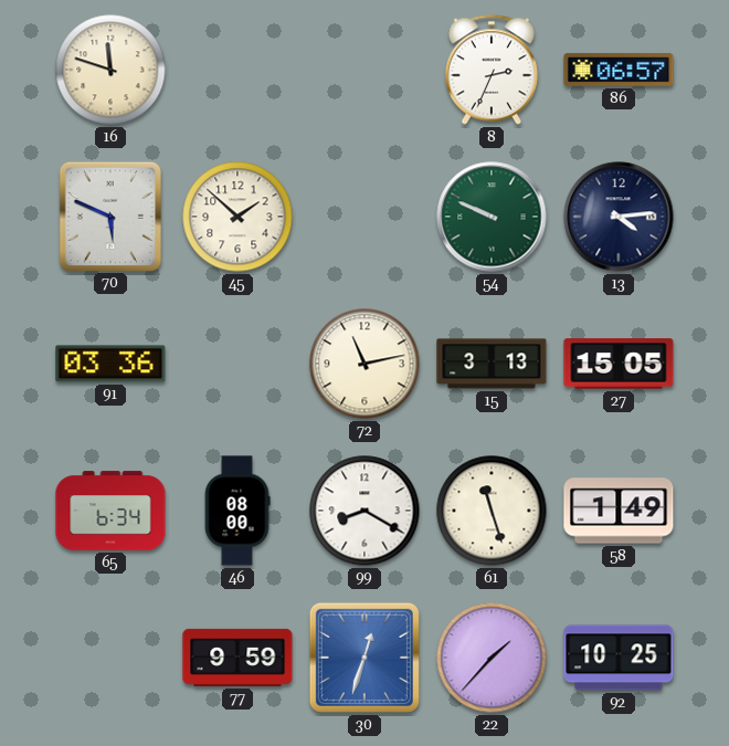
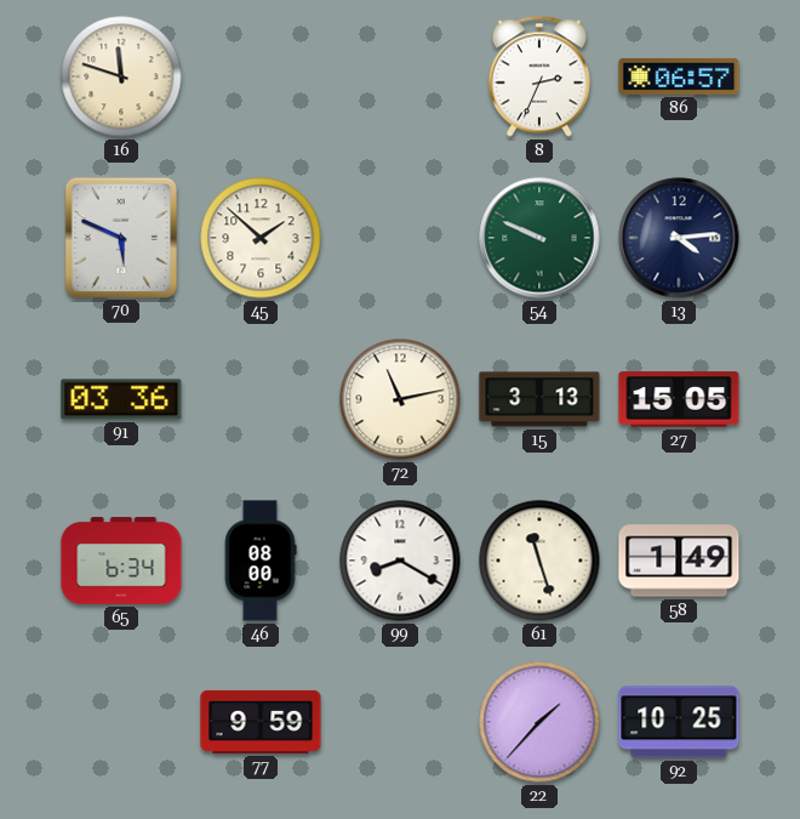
30: 12:33 -> none (364, 658)
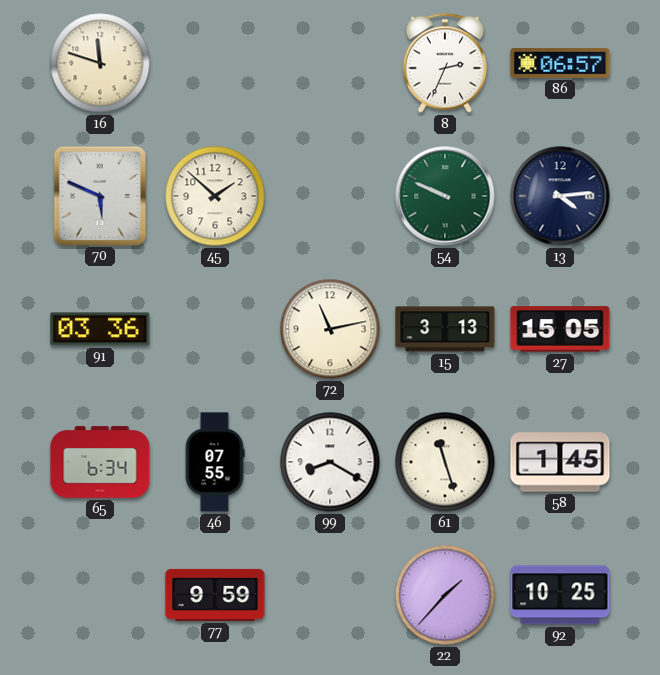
46: 08:00 -> 07:55 (215, 462)
58: 1:49 -> 1:45 (560, 462)
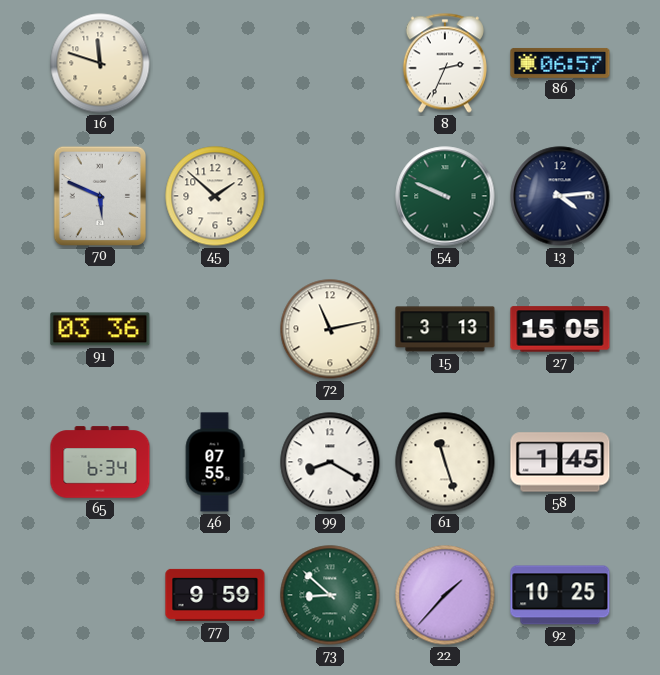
73: none -> 8:52 (330, 595)
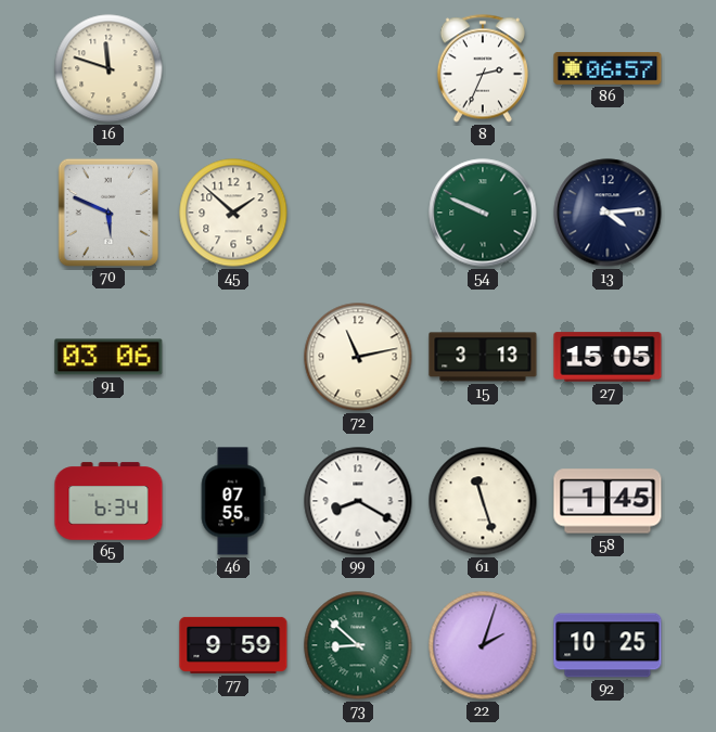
91: 03:36 -> 03:06 (108, 357)
22: 1:37 -> 2:03 (483, 645)
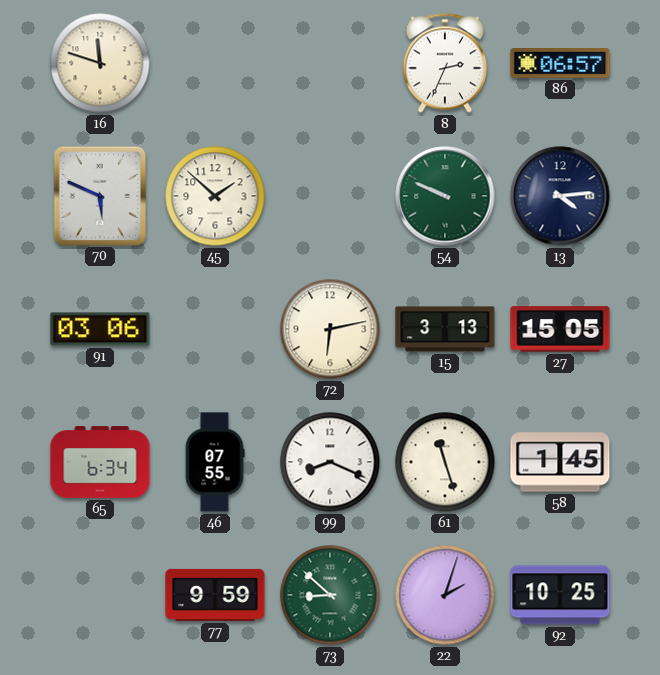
72: 11:13 -> 6:13 (330, 329)
99: 8:20 -> 8:19 (330, 462)
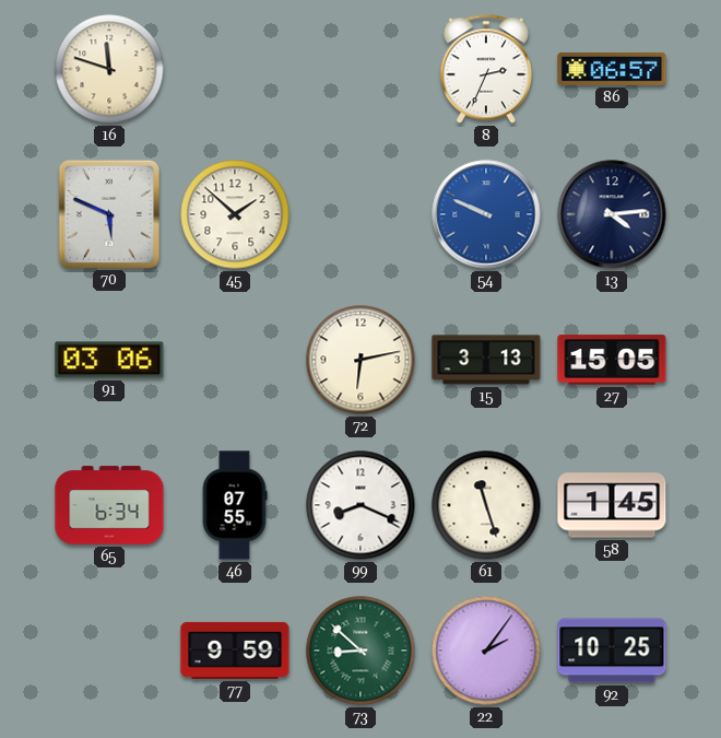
54 dial: green -> blue (486, 214)
22: 2:03 -> 2:06 (486, 651)
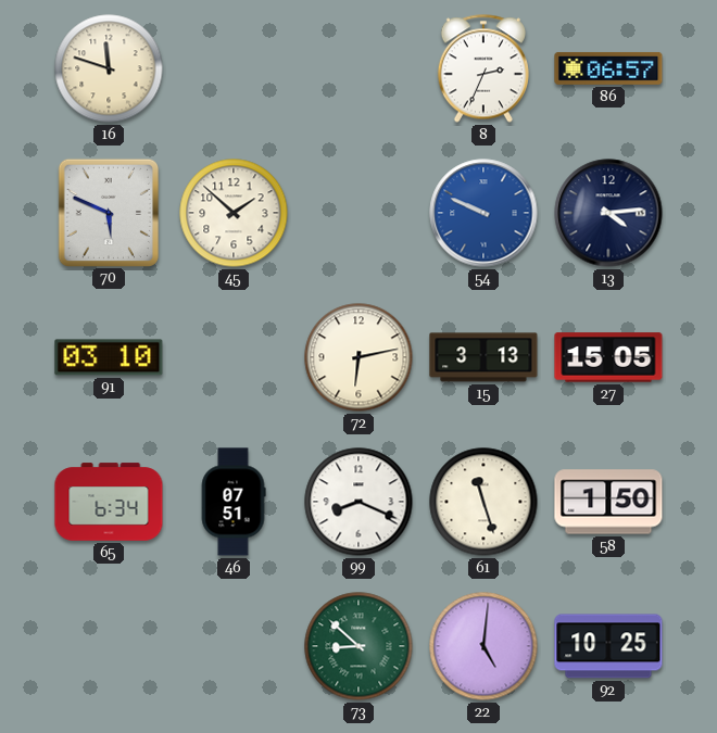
91: 03:06 -> 03:10 (109, 357)
46: 07:55 -> 07:51 (234, 502)
58: 1:45 -> 1:50 (608, 502)
77: 9:59 -> none (235, 651)
22: 2:06 -> 5:01 (483, 646)
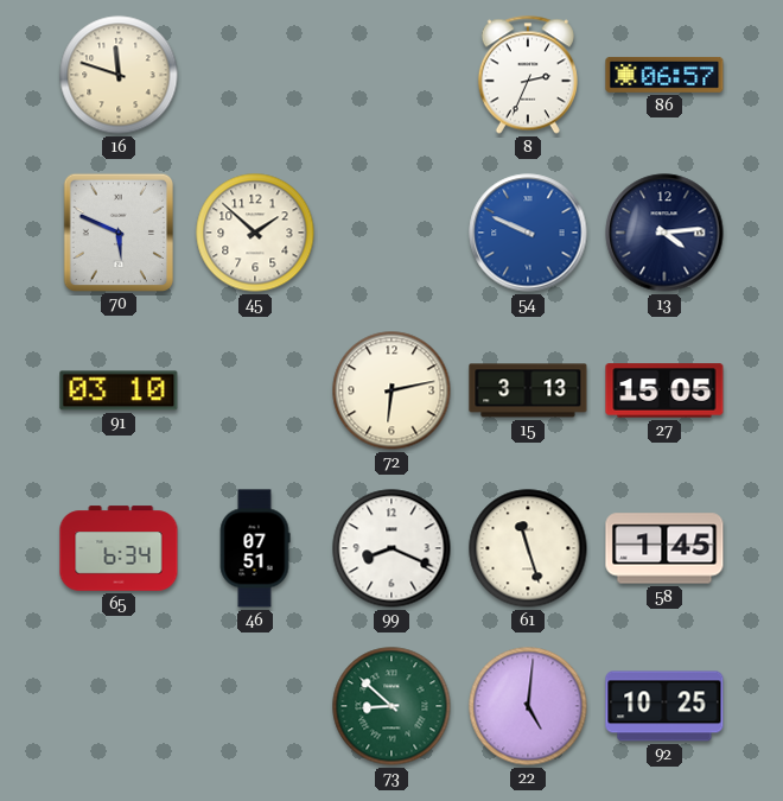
58: 1:50 -> 1:45 (664, 548)
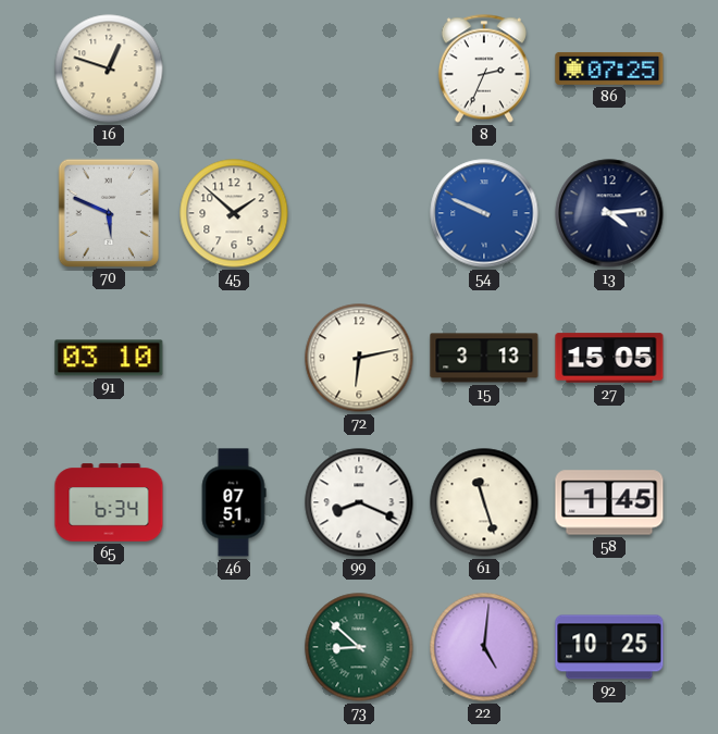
16: 11:48 -> 12:48 (109, 69)
86: 06:57 -> 07:25 (609, 69)
